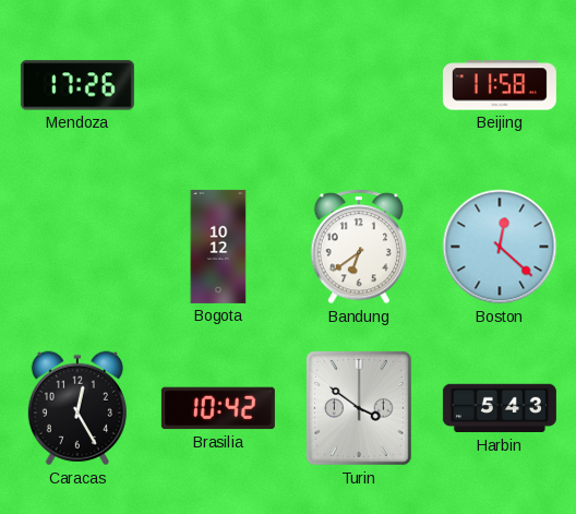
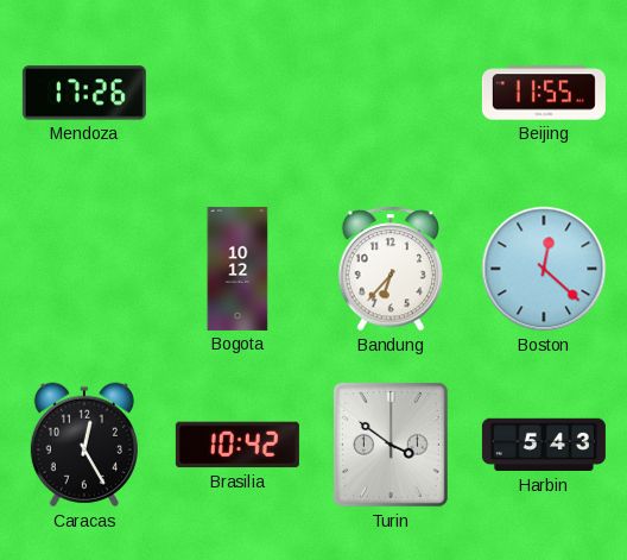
Beijing: 11:58 -> 11:55 (544, 93)
Bandung: 6:39 -> 6:37 (391, 269)
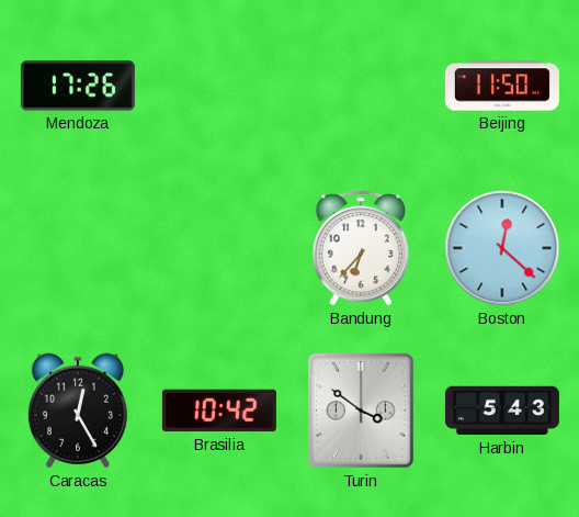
Beijing: 11:55 -> 11:50 (502, 86)
Bogota: 10:12 -> none (237, 269)
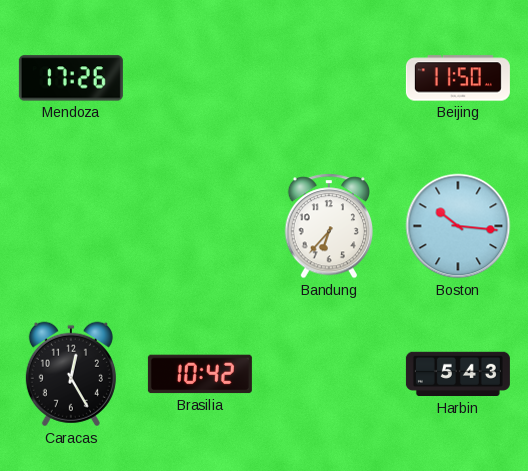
Boston: 12:22 -> 10:16 (458, 226)
Turin: 3:51 -> none (361, 411)
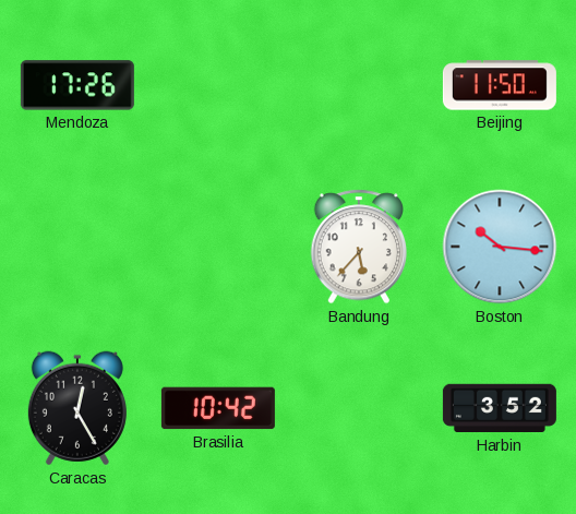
Bandung: 6:37 -> 5:37 (359, 247)
Harbin: 5:43 -> 3:52 (500, 408)
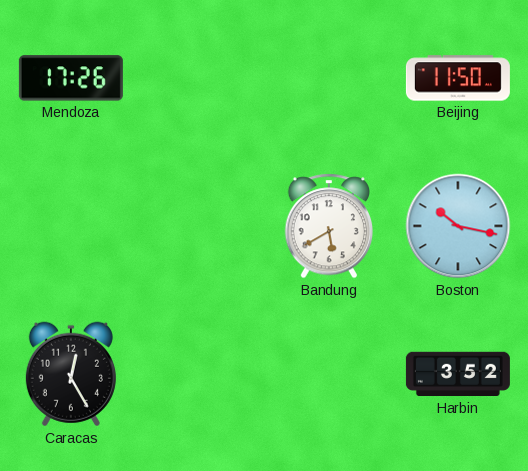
Bandung: 5:37 -> 5:40 (329, 226)
Boston: 10:16 -> 10:17 (458, 226)
Brasilia: 10:42 -> none (218, 408)
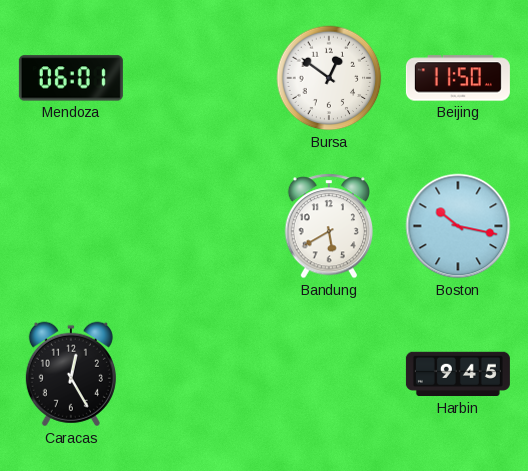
Mendoza: 17:26 -> 06:01 (71, 78)
Bursa: none -> 12:51 (329, 78)
Harbin: 3:52 -> 9:45 (458, 374)
